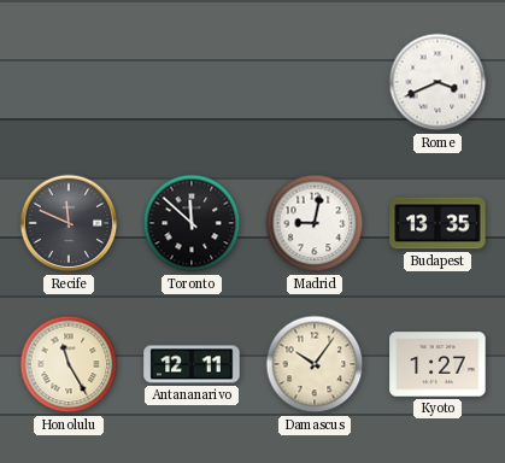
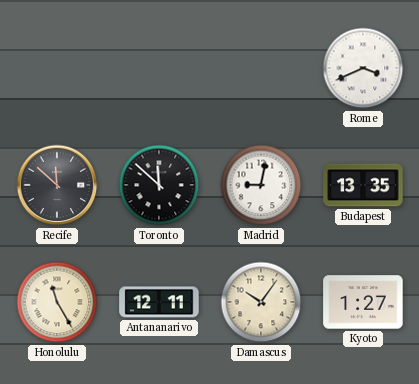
Recife: 11:49 -> 11:52 (57, 185)
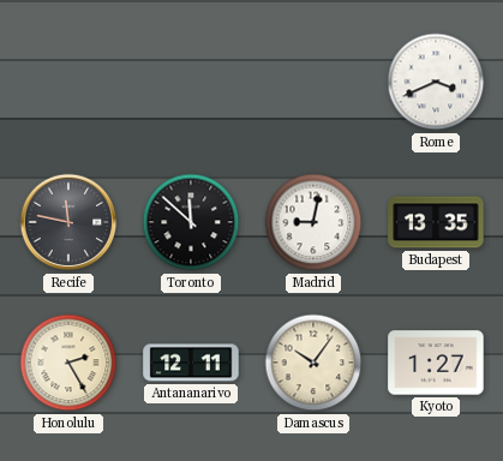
Recife: 11:52 -> 11:47 (68, 222)
Honolulu: 11:25 -> 2:25 (68, 363)
